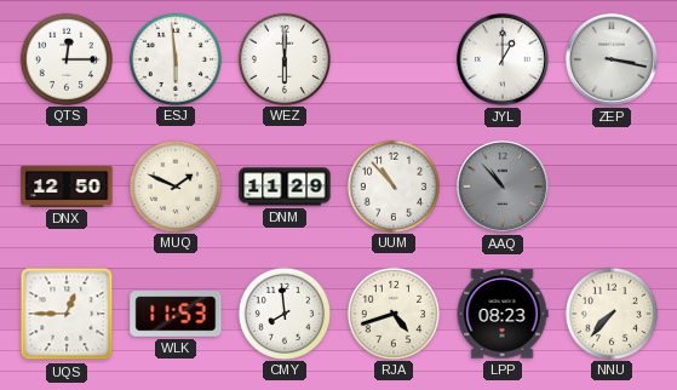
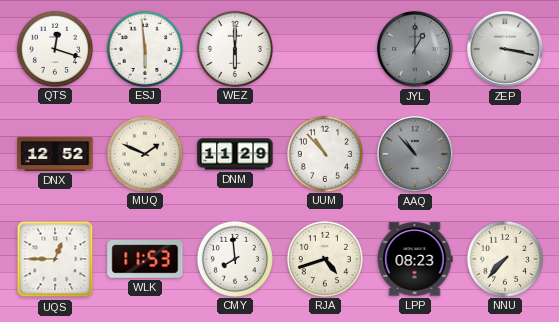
QTS: 12:15 -> 12:18 (54, 48)
JYL dial: white -> grey (415, 49)
DNX: 12:50 -> 12:52 (55, 154)
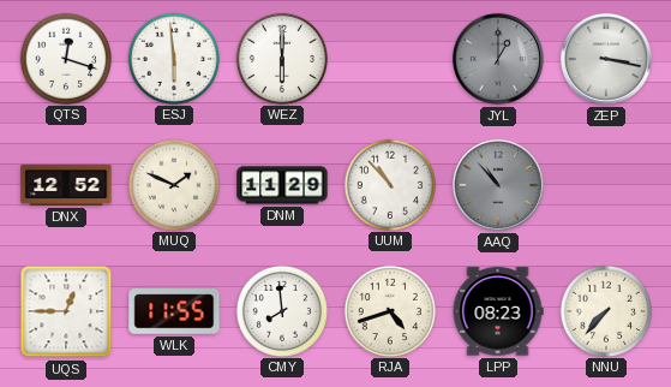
WLK: 11:53 -> 11:55 (174, 311)
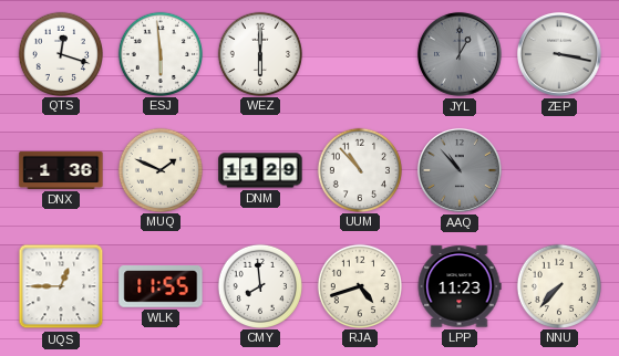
DNX: 12:52 -> 1:36 (61, 170)
LPP: 08:23 -> 11:23 (460, 286)
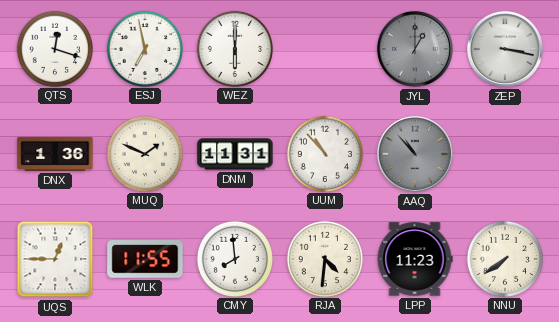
ESJ: 5:59 -> 6:58 (144, 48)
DNM: 11:29 -> 11:31 (235, 154)
RJA: 4:42 -> 4:31 (324, 258)
NNU: 7:37 -> 7:39 (504, 258)
